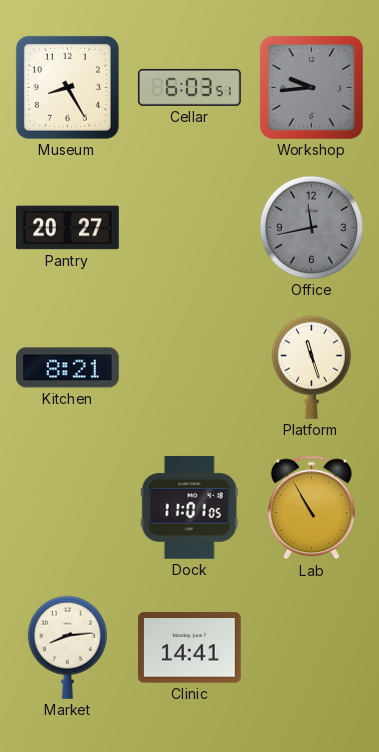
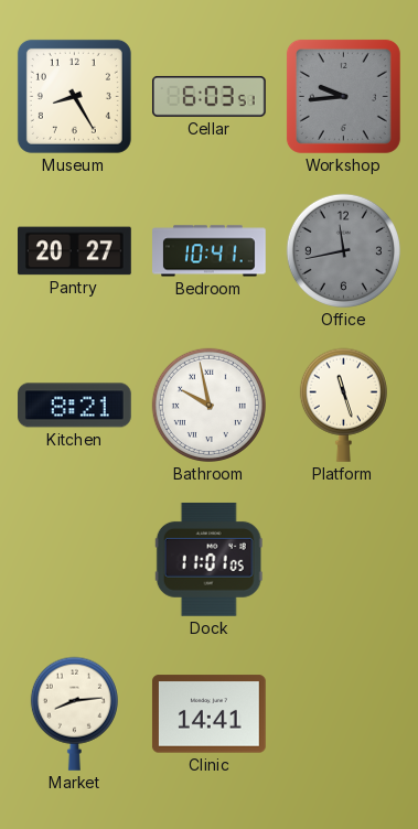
Bedroom: none -> 10:41 (210, 251)
Bathroom: none -> 9:58 (208, 405)
Lab: 10:55 -> none (311, 508)
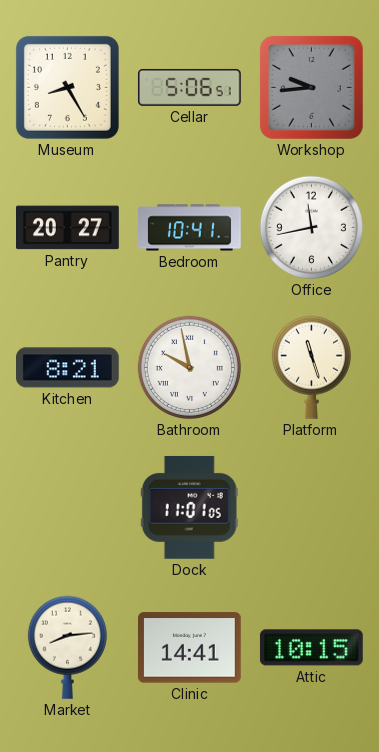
Cellar: 6:03 -> 5:06 (190, 87)
Office dial: grey -> white (311, 227)
Attic: none -> 10:15 (311, 648)
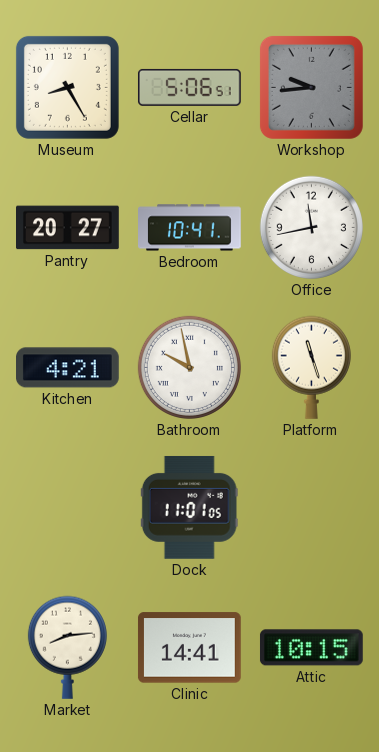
Kitchen: 8:21 -> 4:21 (68, 368)
